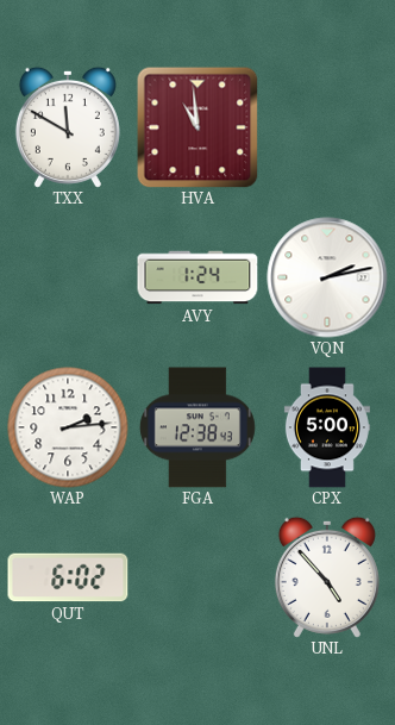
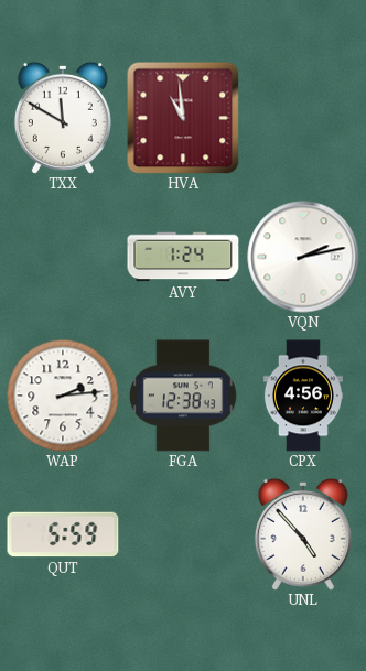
CPX: 5:00 -> 4:56 (303, 396)
QUT: 6:02 -> 5:59 (63, 534)
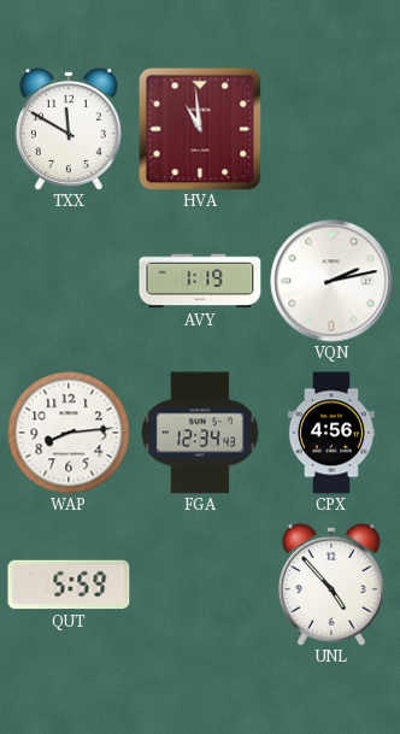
AVY: 1:24 -> 1:19 (200, 281)
WAP: 2:14 -> 8:14 (69, 433)
FGA: 12:38 -> 12:34 (200, 433)
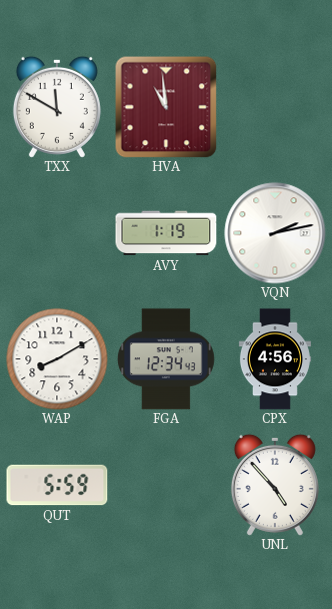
WAP: 8:14 -> 8:10 (57, 359)
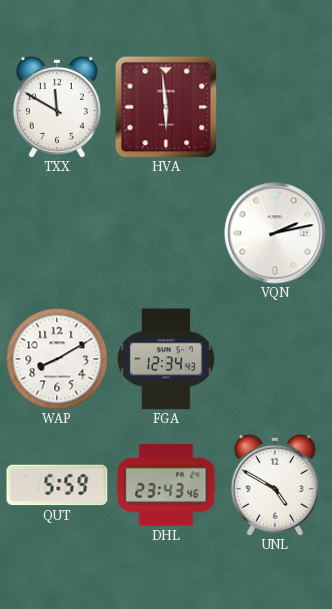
HVA: 10:59 -> 5:59 (166, 107)
AVY: 1:19 -> none (166, 233)
CPX: 4:56 -> none (275, 359)
DHL: none -> 23:43 (166, 485)
UNL: 4:53 -> 4:50 (275, 485)
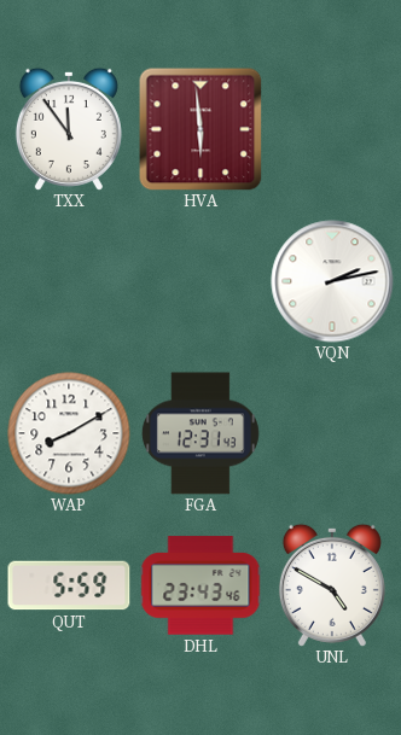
TXX: 11:50 -> 11:54 (69, 129)
FGA: 12:34 -> 12:31 (200, 433)
